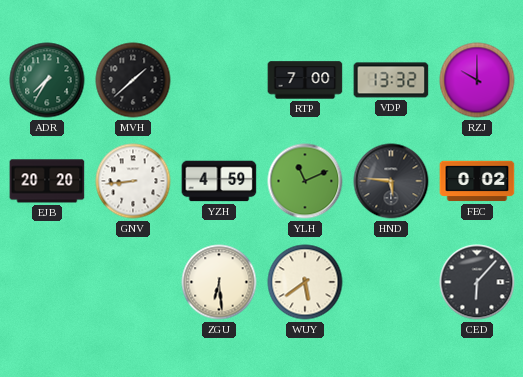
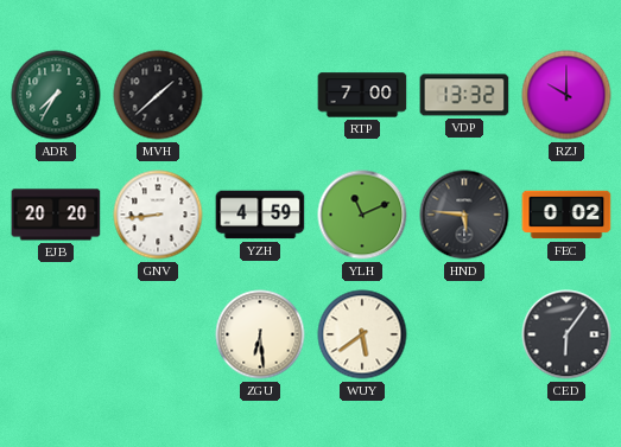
CED: 6:07 -> 6:06 (566, 334)
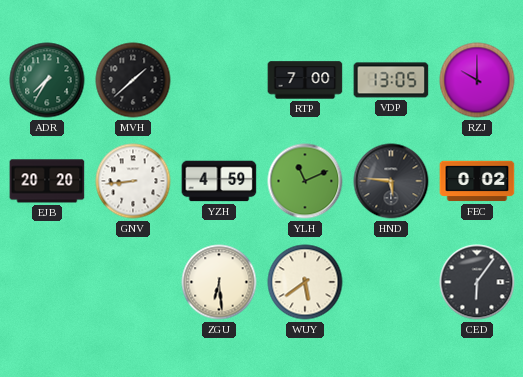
VDP: 13:32 -> 13:05 (391, 80)
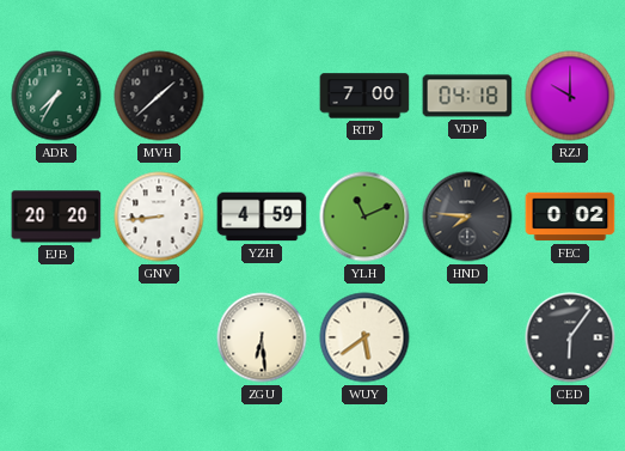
VDP: 13:05 -> 04:18 (467, 96)
HND: 5:46 -> 7:46 (467, 217)
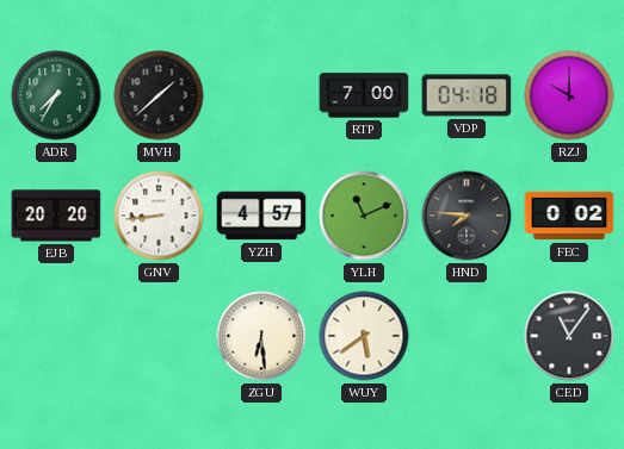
YZH: 4:59 -> 4:57 (261, 216)
CED: 6:06 -> 11:06 (569, 336)
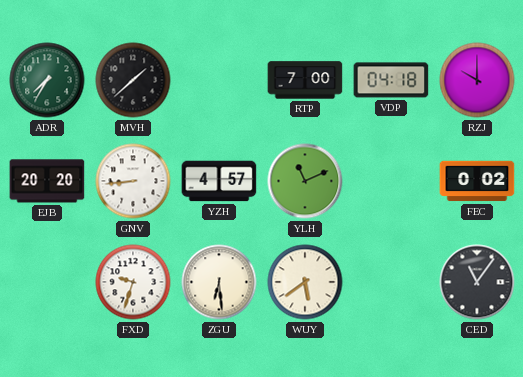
HND: 7:46 -> none (467, 216)
FXD: none -> 9:33 (133, 282)
